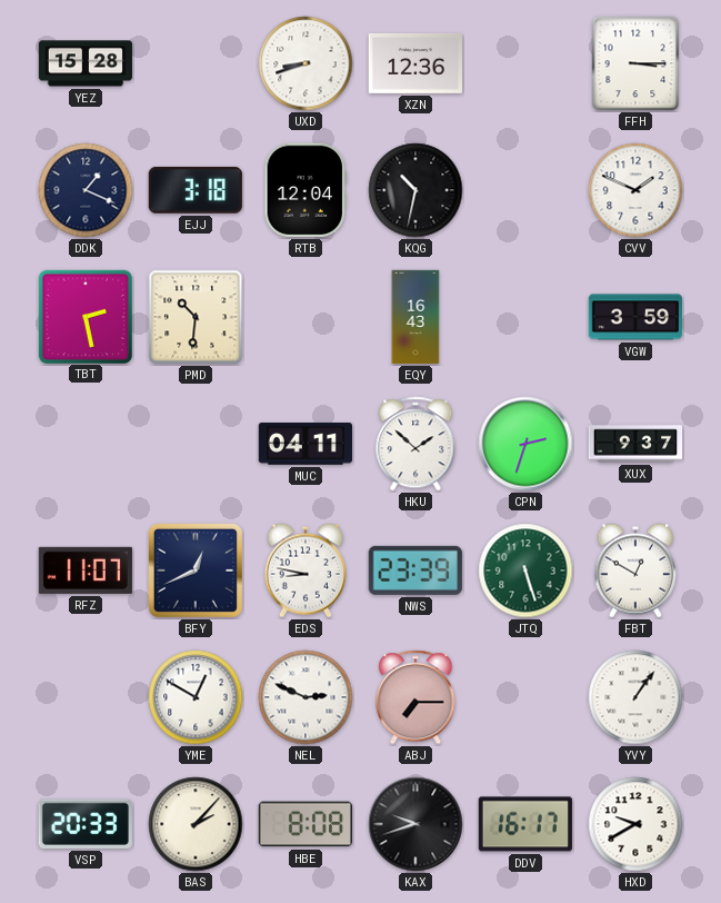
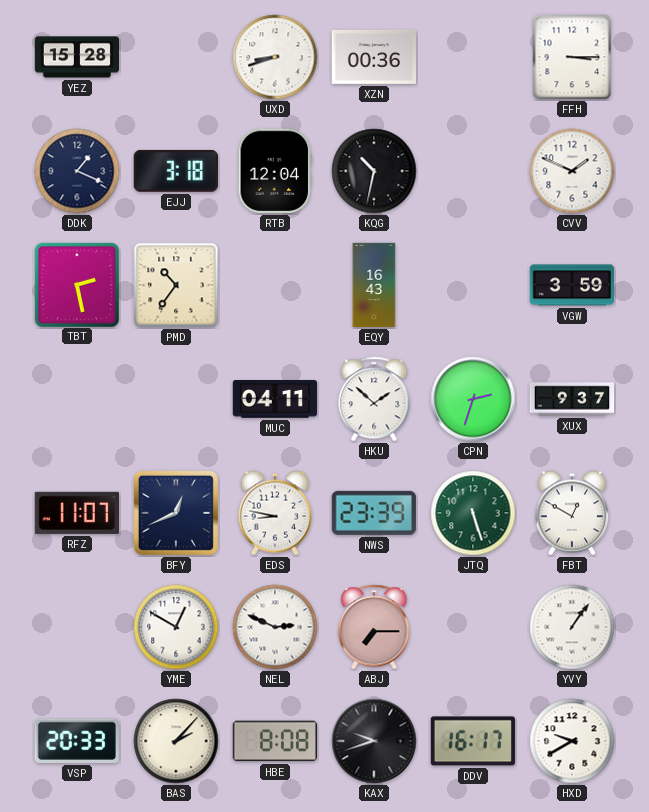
XZN: 12:36 -> 00:36 (373, 57)
PMD: 10:31 -> 10:36 (176, 285)
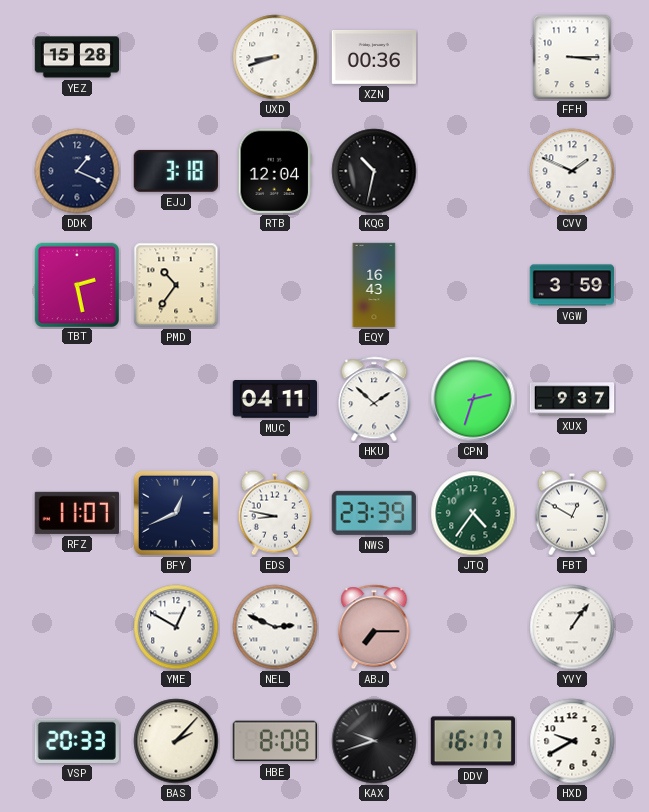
JTQ: 5:27 -> 4:36 (473, 513)
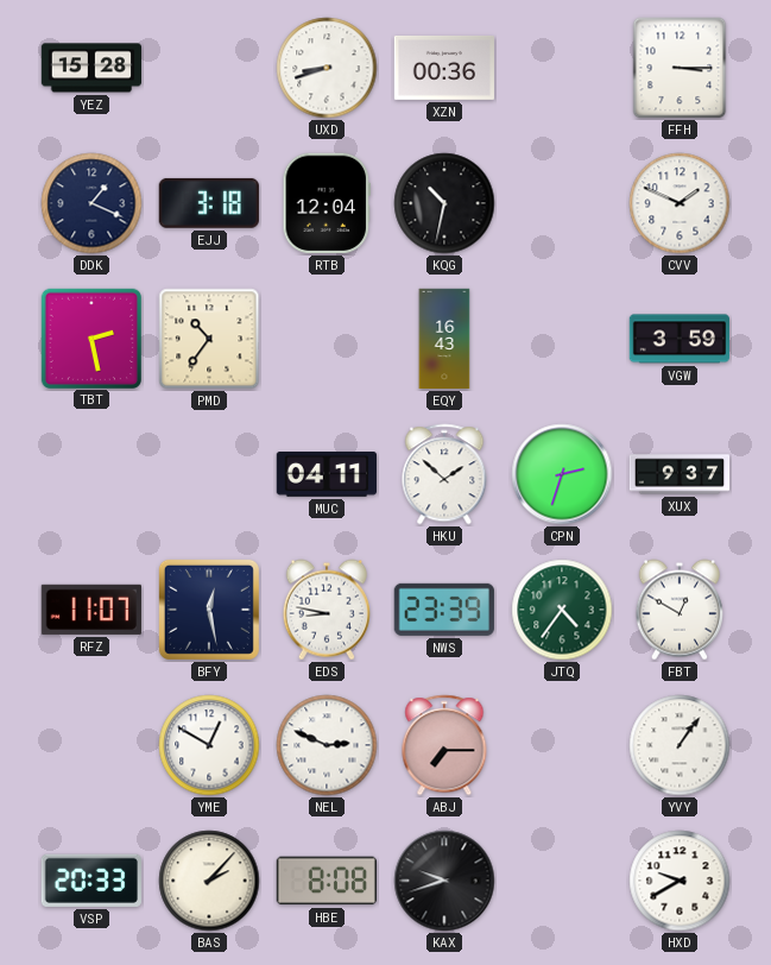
BFY: 12:41 -> 12:28 (209, 610)
DDV: 16:17 -> none (473, 741)
